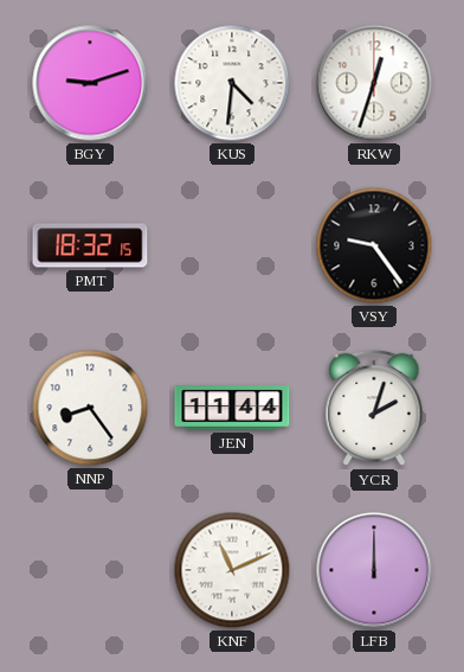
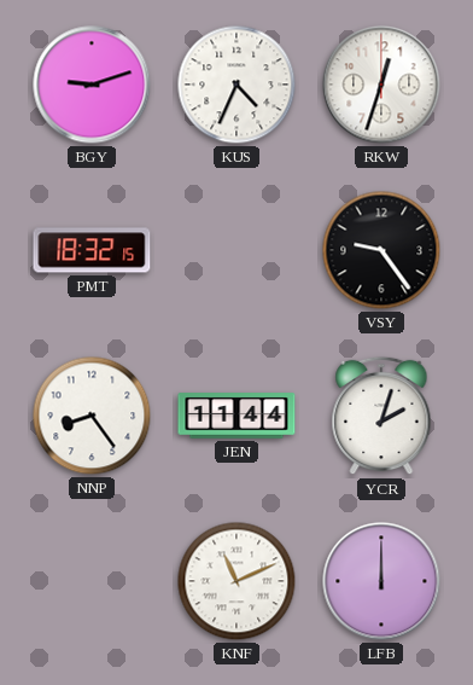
KUS: 4:31 -> 4:34 (237, 85)
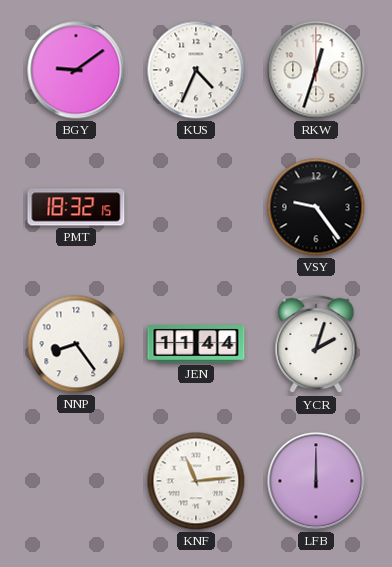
BGY: 9:12 -> 9:09 (76, 70)
KNF: 11:11 -> 11:14 (196, 481)
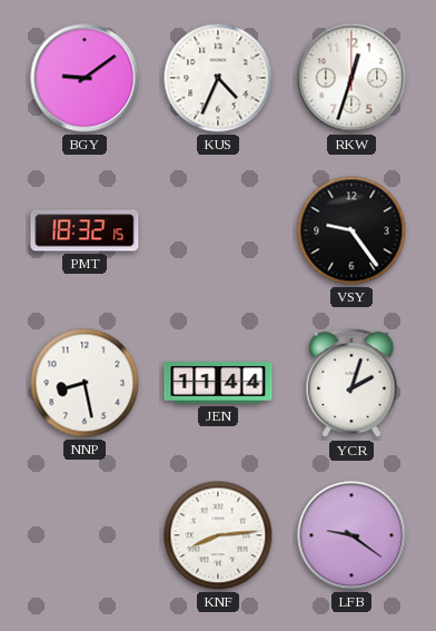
NNP: 8:24 -> 8:28 (85, 383)
KNF: 11:14 -> 8:14 (218, 535)
LFB: 12:00 -> 9:21 (351, 535)
